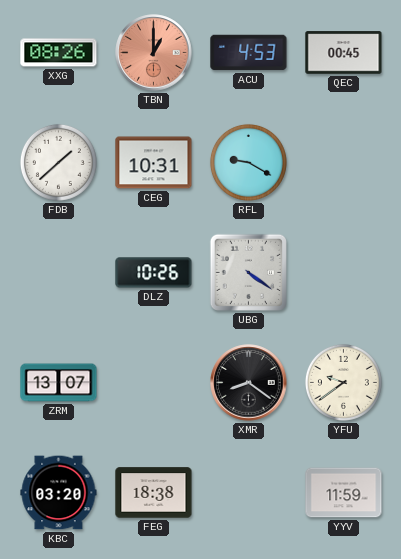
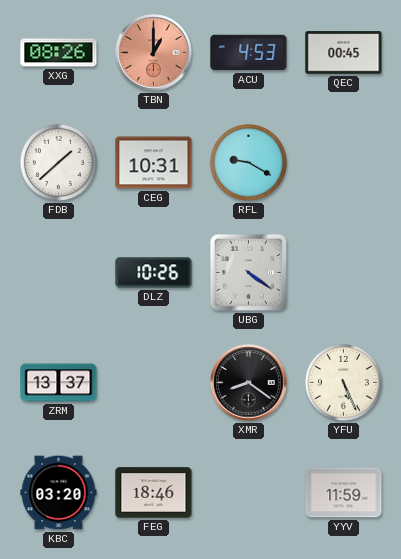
ZRM: 13:07 -> 13:37 (59, 383)
YFU: 9:39 -> 5:26 (343, 382)
FEG: 18:38 -> 18:46 (154, 493)
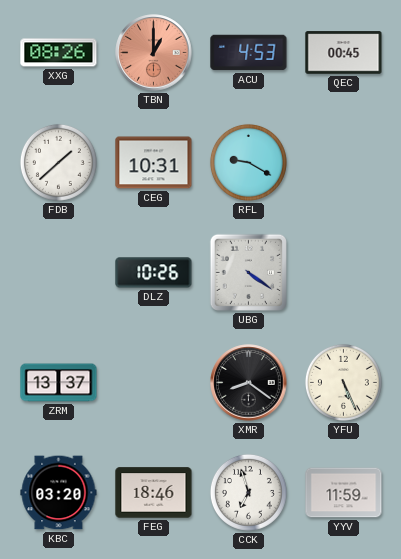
CCK: none -> 6:57 (248, 492)
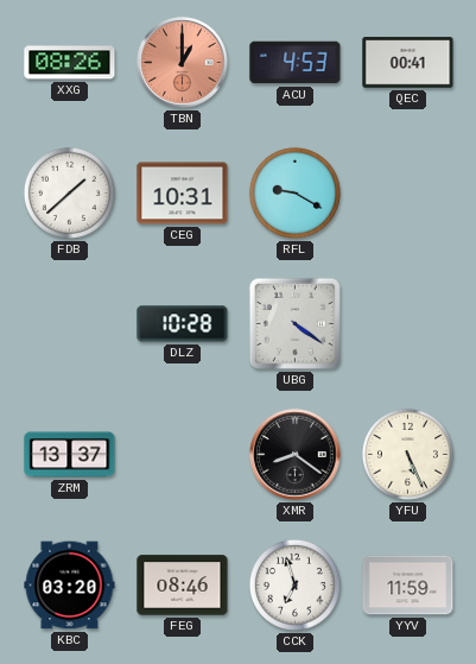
QEC: 00:45 -> 00:41 (408, 63)
DLZ: 10:26 -> 10:28 (183, 324)
FEG: 18:46 -> 08:46 (183, 586)
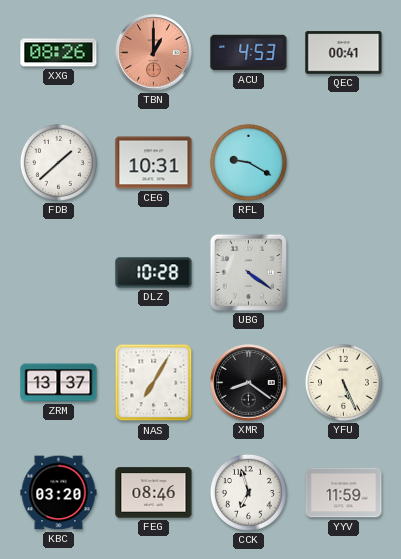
NAS: none -> 7:05 (154, 383)
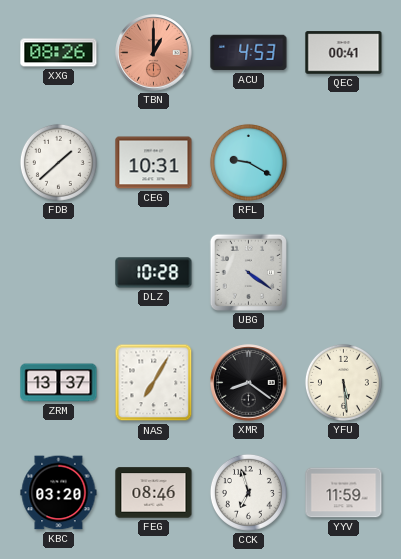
YFU: 5:26 -> 5:29 (343, 382)
